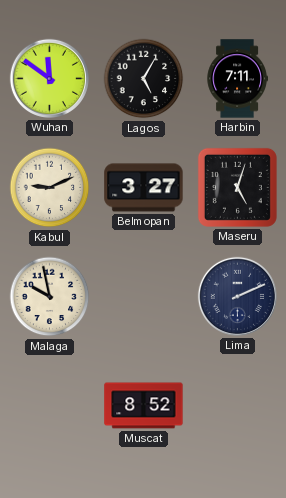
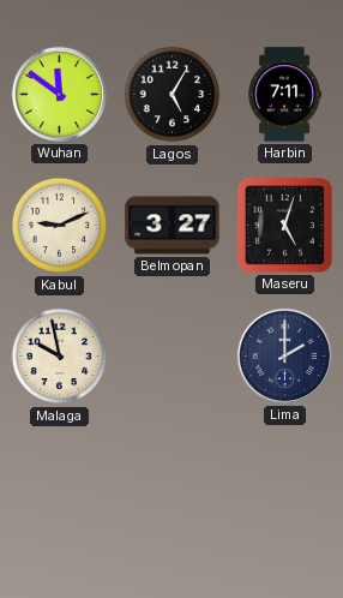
Lima: 2:11 -> 2:00 (284, 355)
Muscat: 8:52 -> none (144, 406)
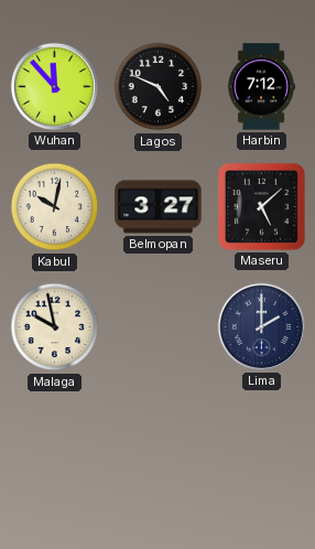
Wuhan: 11:51 -> 11:53 (54, 86)
Lagos: 5:05 -> 4:49 (159, 87)
Harbin: 7:11 -> 7:12 (261, 87)
Kabul: 9:11 -> 10:02 (55, 207)
Maseru: 5:03 -> 5:08 (261, 206)
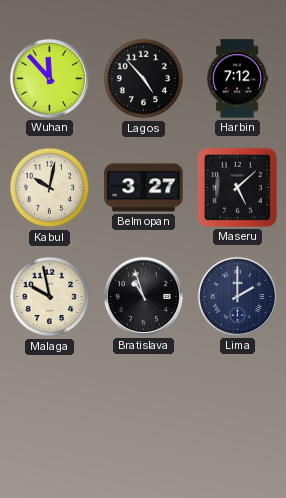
Lagos: 4:49 -> 4:53 (144, 79)
Bratislava: none -> 10:57 (143, 296)
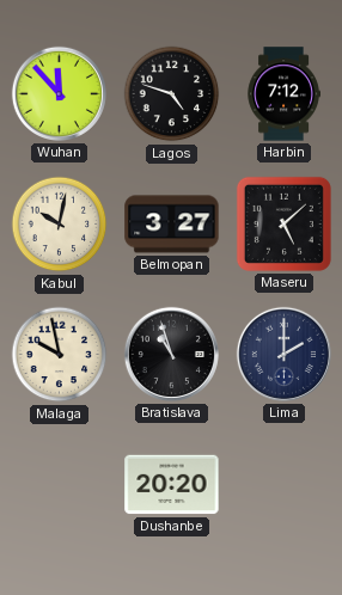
Lagos: 4:53 -> 4:48 (172, 94)
Dushanbe: none -> 20:20 (172, 485)
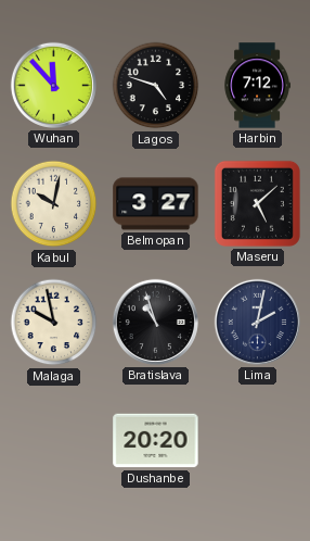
Lima: 2:00 -> 2:02 (257, 322)
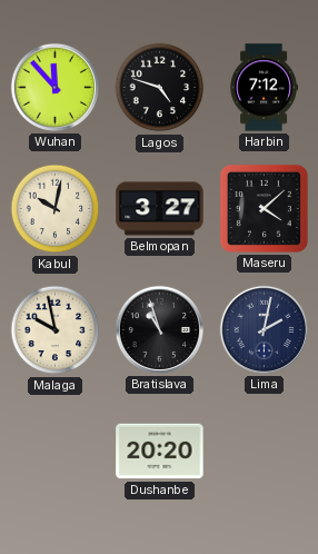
Maseru: 5:08 -> 4:08 (264, 208)
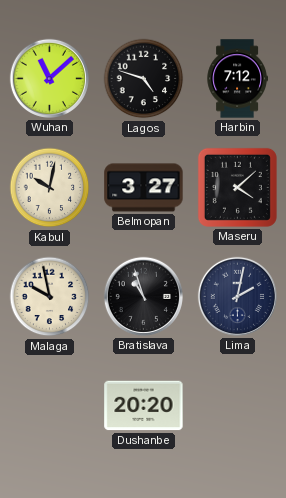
Wuhan: 11:53 -> 11:08 (49, 78)
